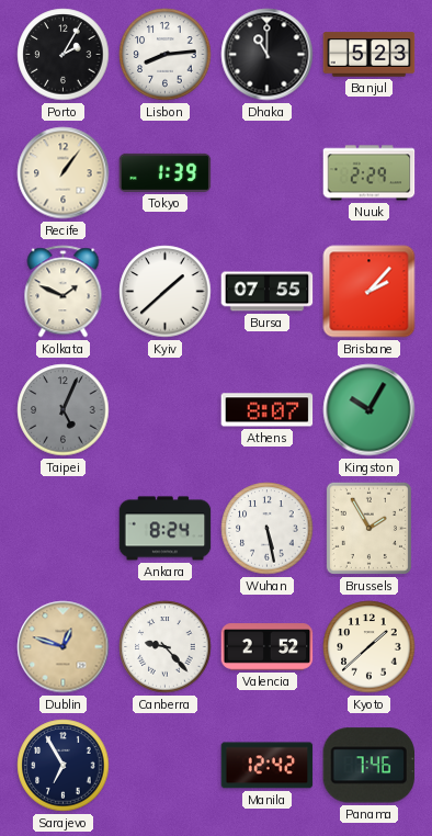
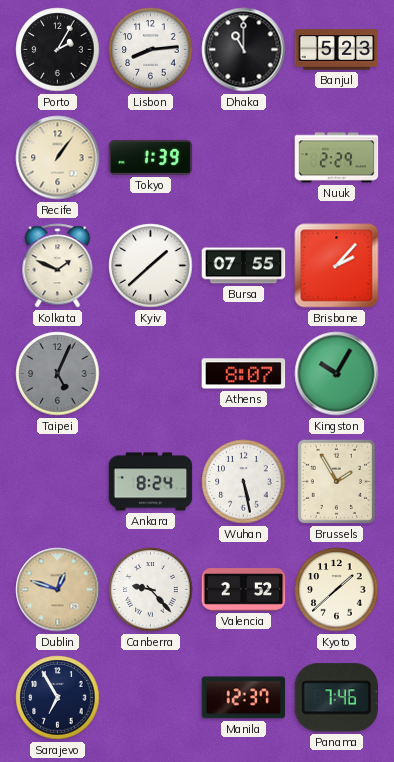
Manila: 12:42 -> 12:37 (244, 698)
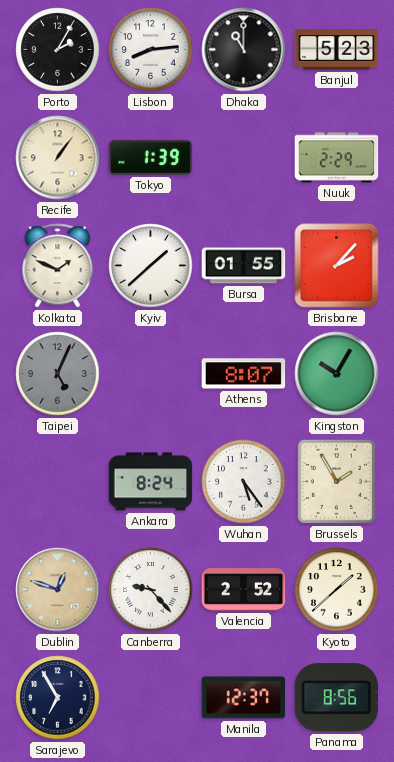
Bursa: 07:55 -> 01:55 (244, 266)
Wuhan: 5:28 -> 5:24 (244, 482)
Panama: 7:46 -> 8:56 (336, 698)
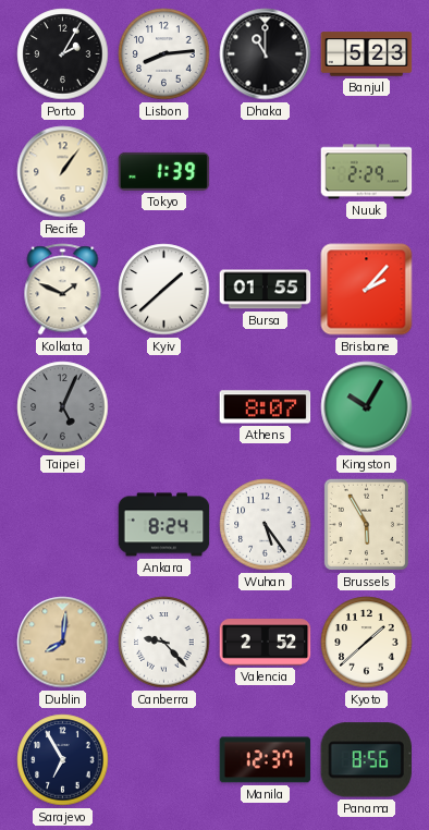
Brussels: 1:55 -> 5:55 (366, 524)
Dublin: 12:48 -> 8:01 (63, 643)
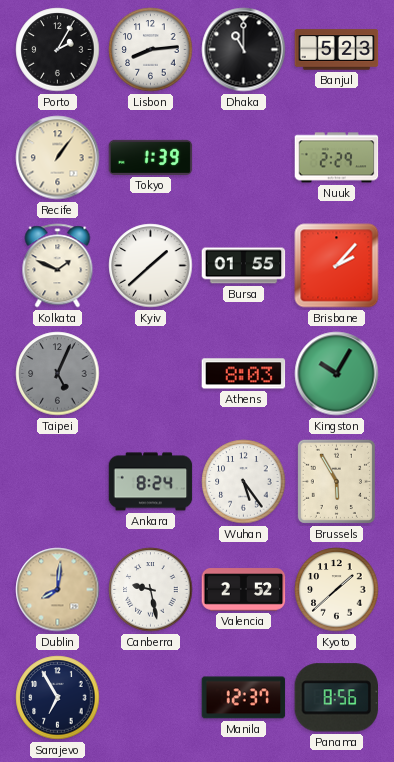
Athens: 8:07 -> 8:03 (244, 374)
Canberra: 9:23 -> 9:28 (151, 590)
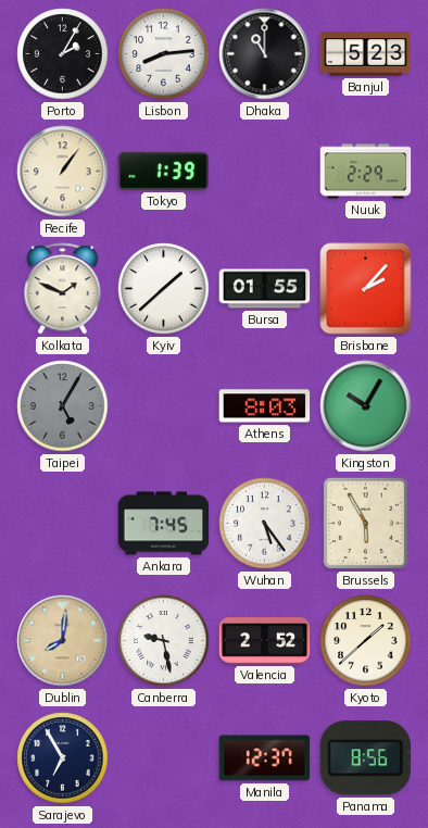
Taipei: 5:04 -> 5:05 (63, 406)
Ankara: 8:24 -> 7:45 (164, 524)
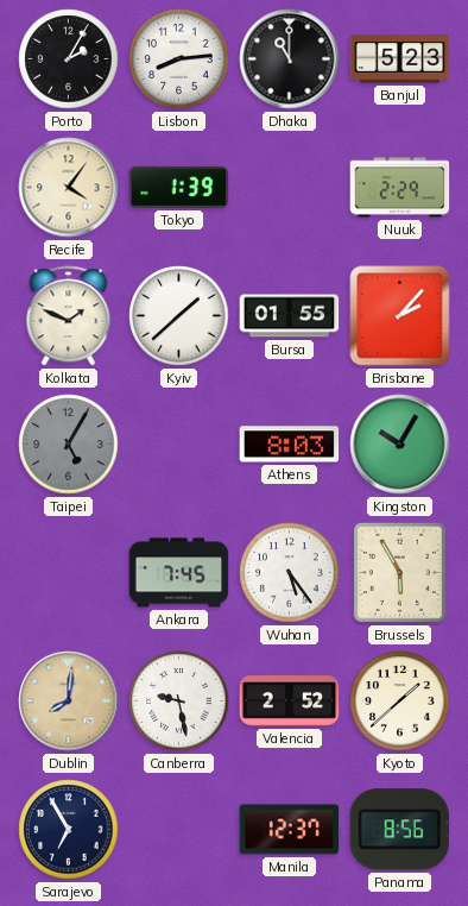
Recife: 1:06 -> 4:06 (69, 188)
